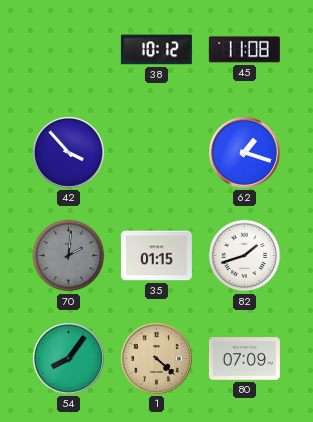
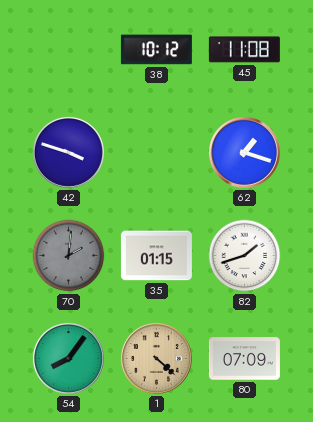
42: 3:53 -> 3:48 (68, 152)
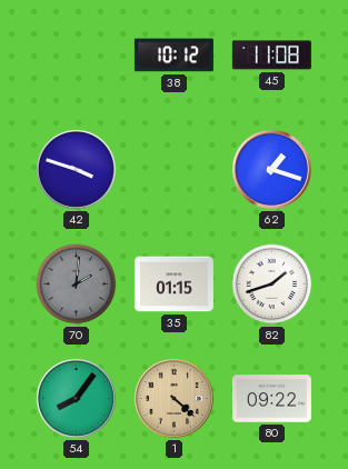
80: 07:09 -> 09:22 (271, 399)
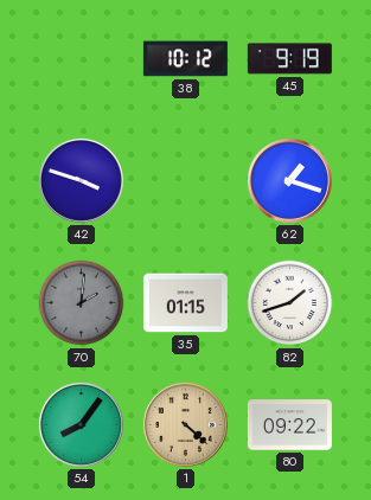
45: 11:08 -> 9:19 (289, 59)
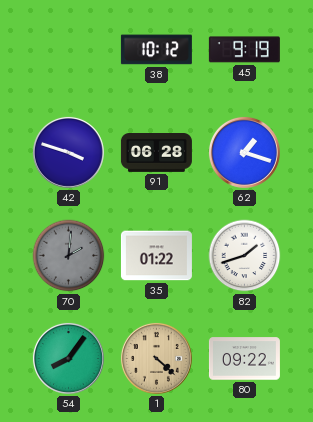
91: none -> 06:28 (156, 153)
35: 01:15 -> 01:22 (156, 256)
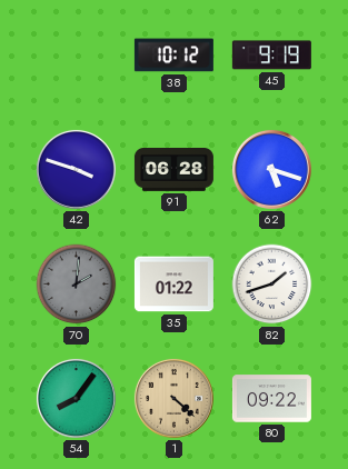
62: 1:18 -> 5:18 (271, 169)
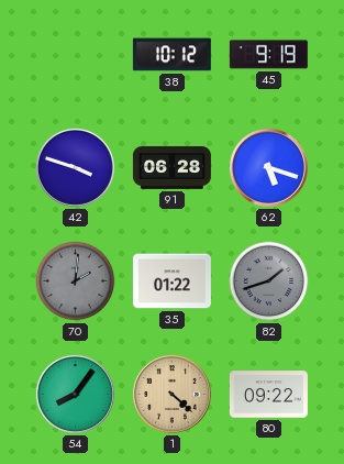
82 dial: white -> grey (269, 281)
